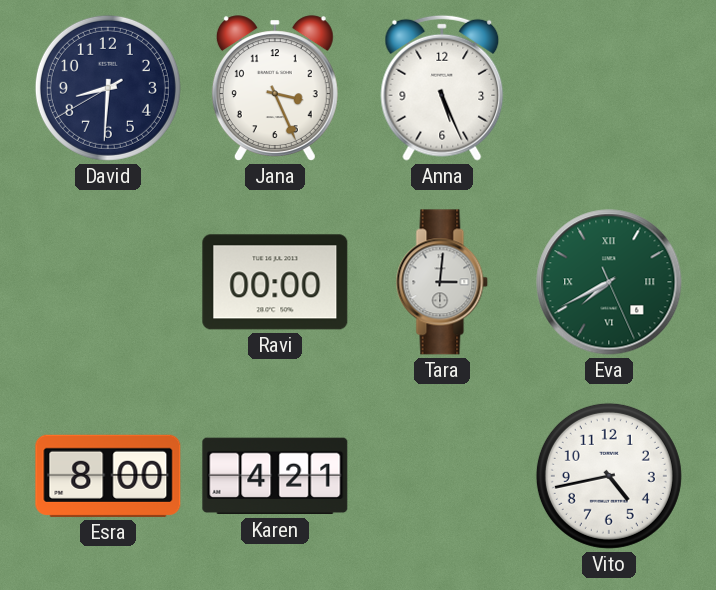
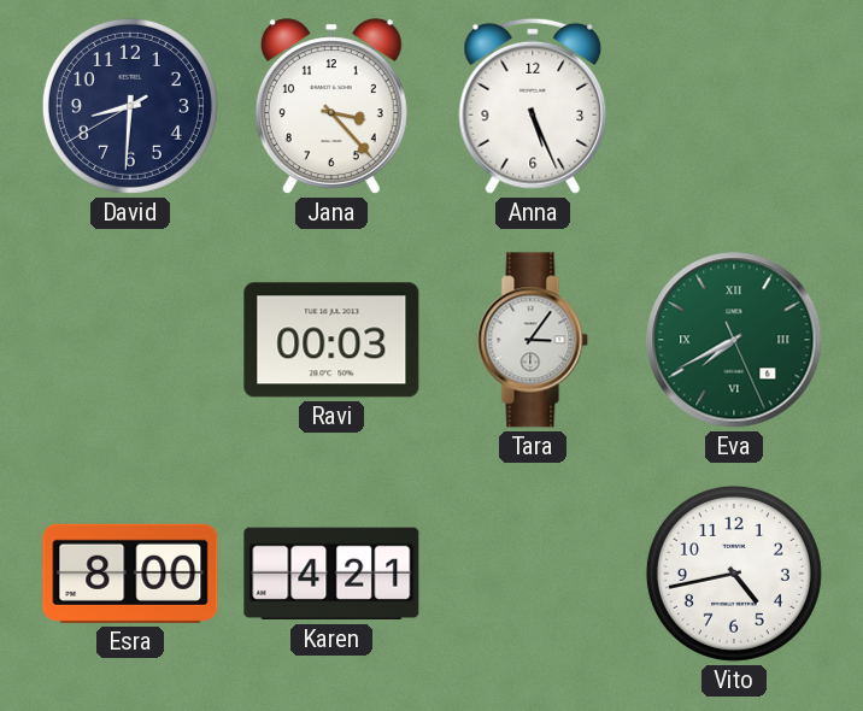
Jana: 3:26 -> 3:23 (331, 106)
Ravi: 00:00 -> 00:03 (331, 340)
Tara: 3:01 -> 3:06 (533, 340)
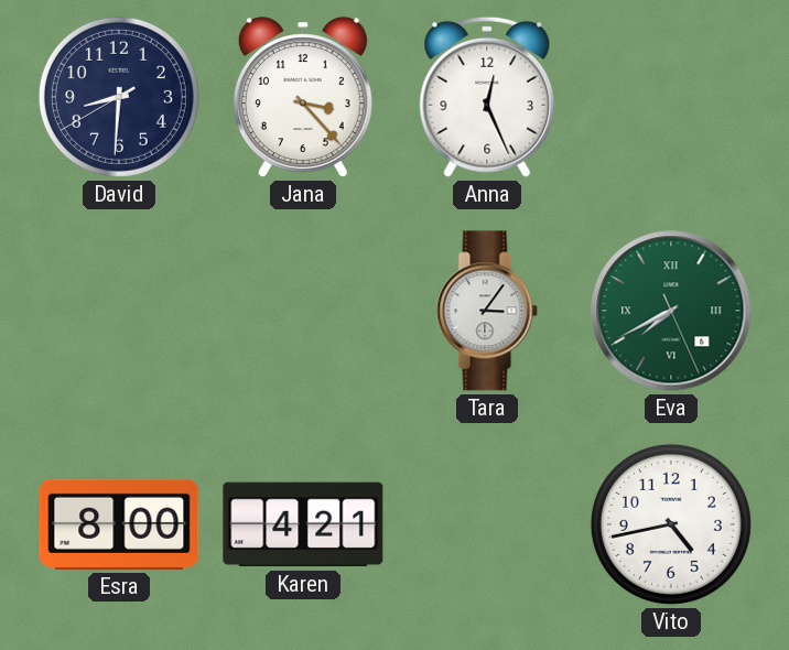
Anna: 5:26 -> 12:26 (487, 97)
Ravi: 00:03 -> none (331, 340)
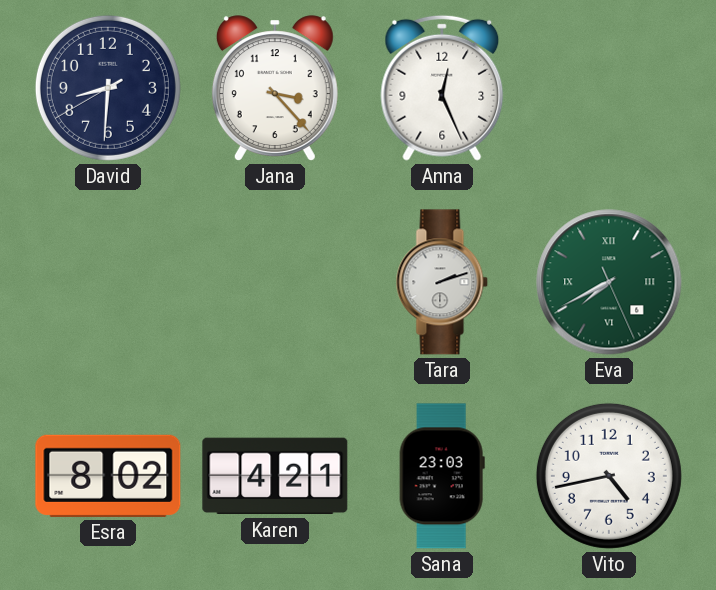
Tara: 3:06 -> 2:12 (442, 282)
Esra: 8:00 -> 8:02 (108, 476)
Sana: none -> 23:03 (442, 476)
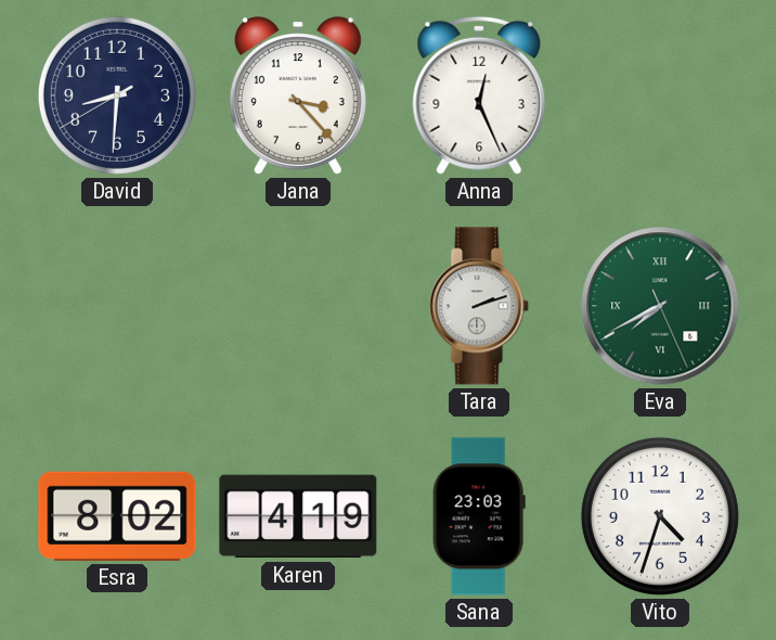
Karen: 4:21 -> 4:19 (298, 516)
Vito: 4:43 -> 4:33 (660, 516)
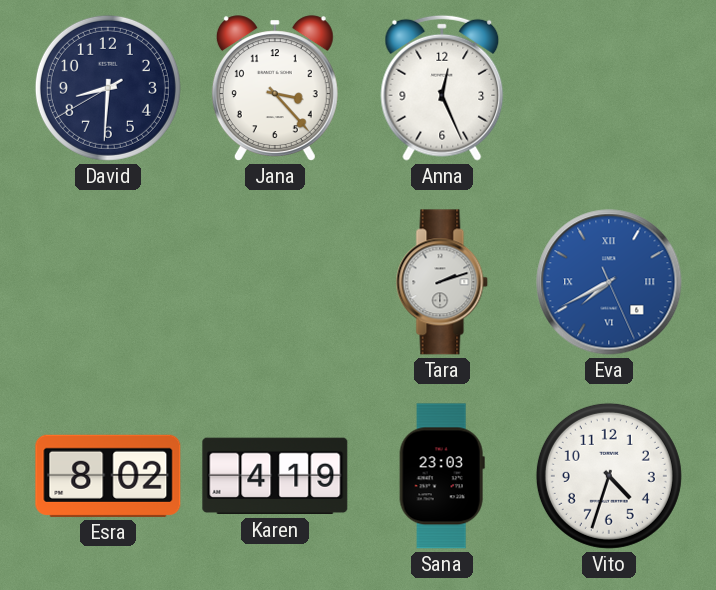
Eva dial: green -> blue (609, 282)
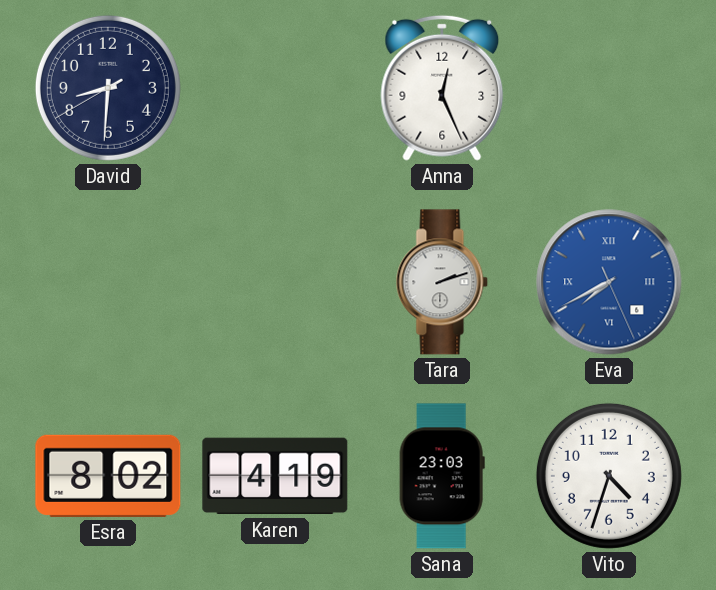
Jana: 3:23 -> none (275, 88)
